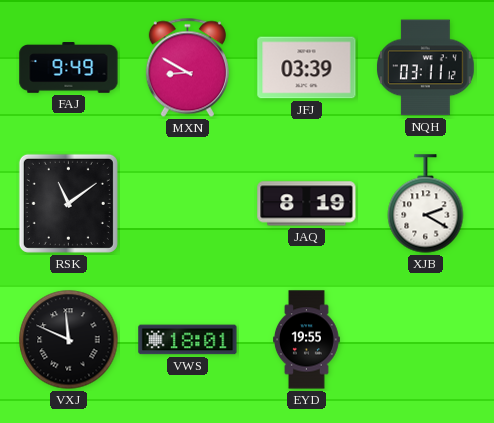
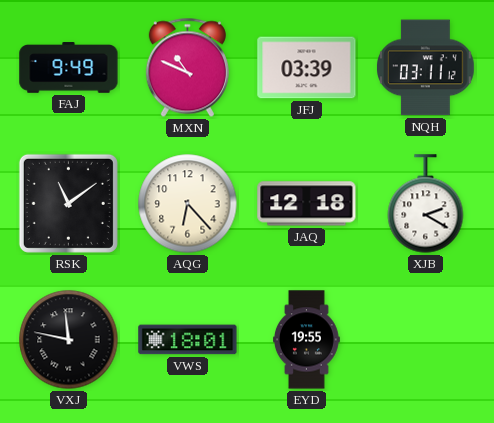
MXN: 8:50 -> 10:49 (187, 68)
AQG: none -> 6:23 (188, 204)
JAQ: 8:19 -> 12:18 (307, 204)
VXJ: 11:49 -> 11:47 (69, 340)
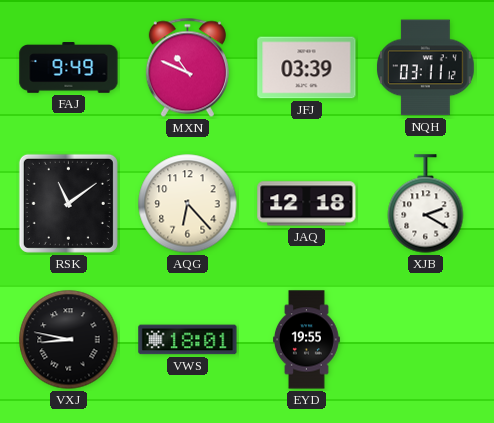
VXJ: 11:47 -> 8:47 (69, 340)
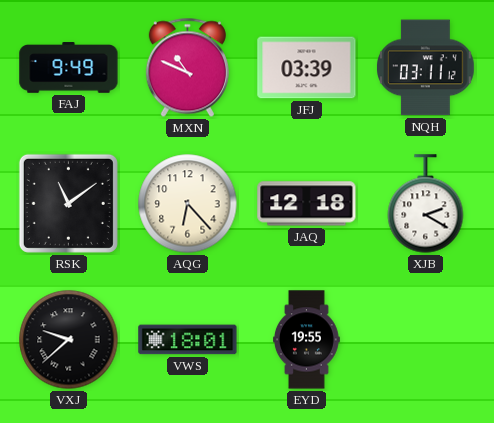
VXJ: 8:47 -> 9:38 (69, 340)
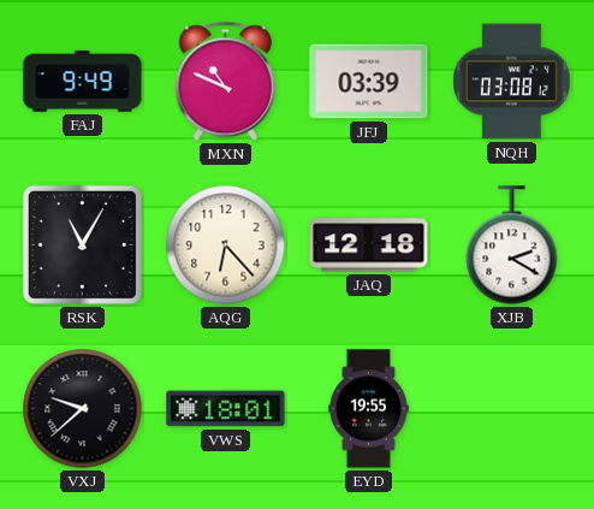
NQH: 03:11 -> 03:08 (512, 82)
RSK: 11:09 -> 11:05 (82, 244)
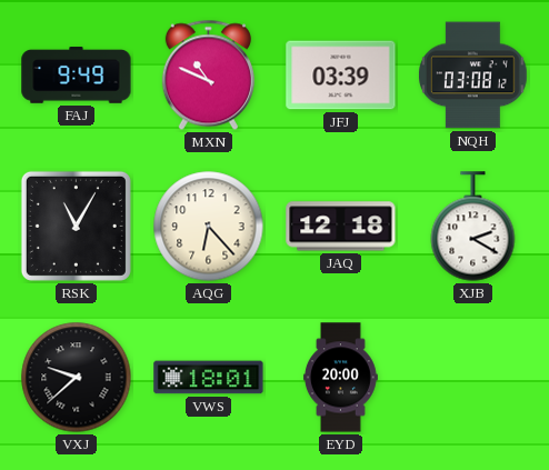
EYD: 19:55 -> 20:00 (341, 378)
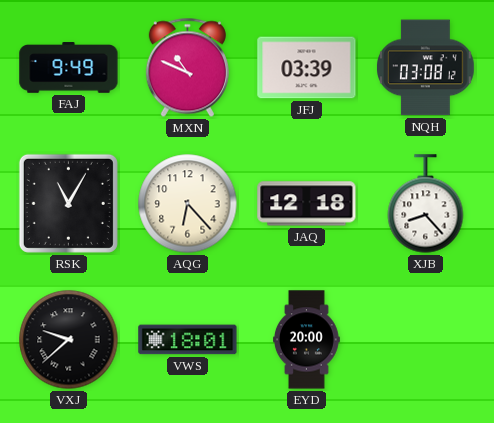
XJB: 2:20 -> 8:23 (426, 204)
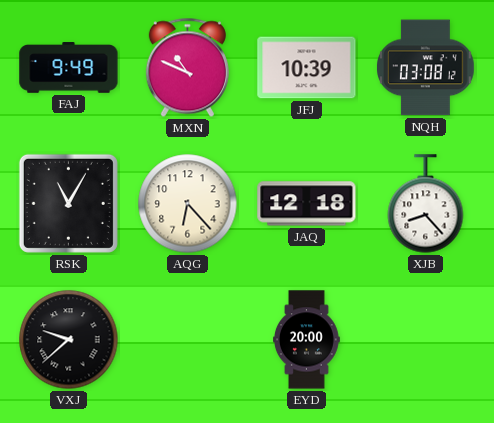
JFJ: 03:39 -> 10:39 (307, 68)
VWS: 18:01 -> none (188, 340)
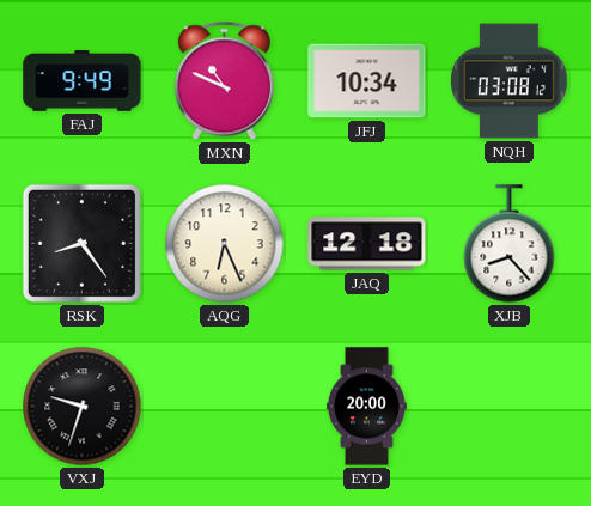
JFJ: 10:39 -> 10:34 (367, 81)
RSK: 11:05 -> 8:24 (81, 243)
AQG: 6:23 -> 6:26 (225, 244)
VXJ: 9:38 -> 9:33 (83, 407)
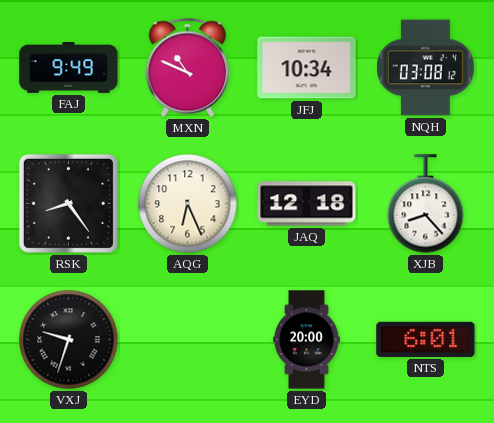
NTS: none -> 6:01 (426, 339)
